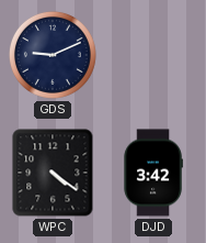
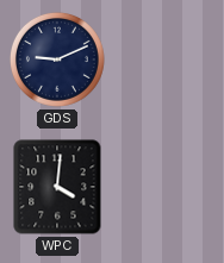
WPC: 4:21 -> 4:01 (57, 187)
DJD: 3:42 -> none (153, 173)
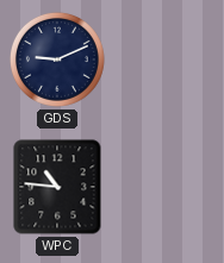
WPC: 4:01 -> 10:46 (57, 187)
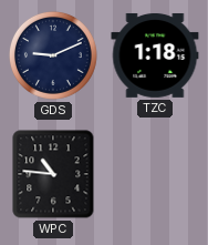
TZC: none -> 1:18 (155, 55)
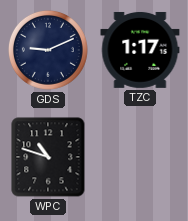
TZC: 1:18 -> 1:17 (140, 50)
WPC: 10:46 -> 10:48 (48, 157)
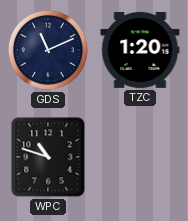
GDS: 9:11 -> 11:11 (48, 50)
TZC: 1:17 -> 1:20 (140, 50)
